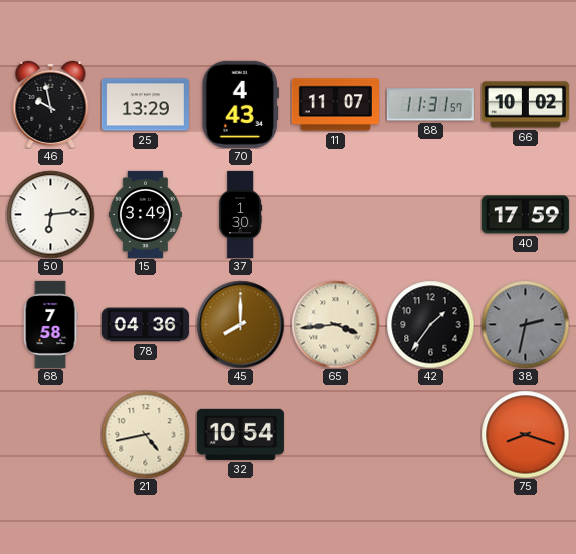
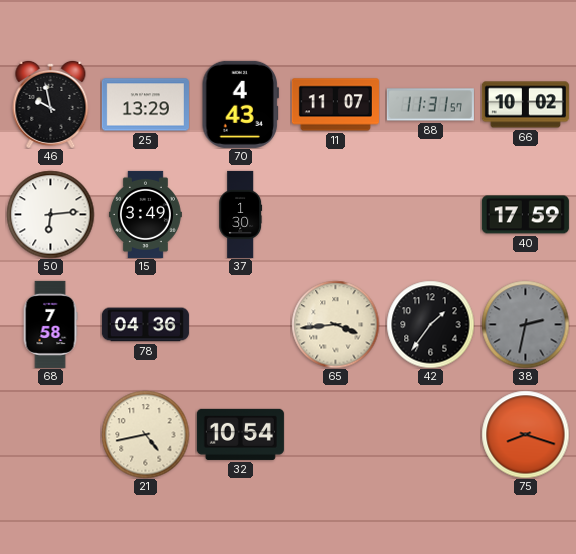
45: 8:00 -> none (240, 324)
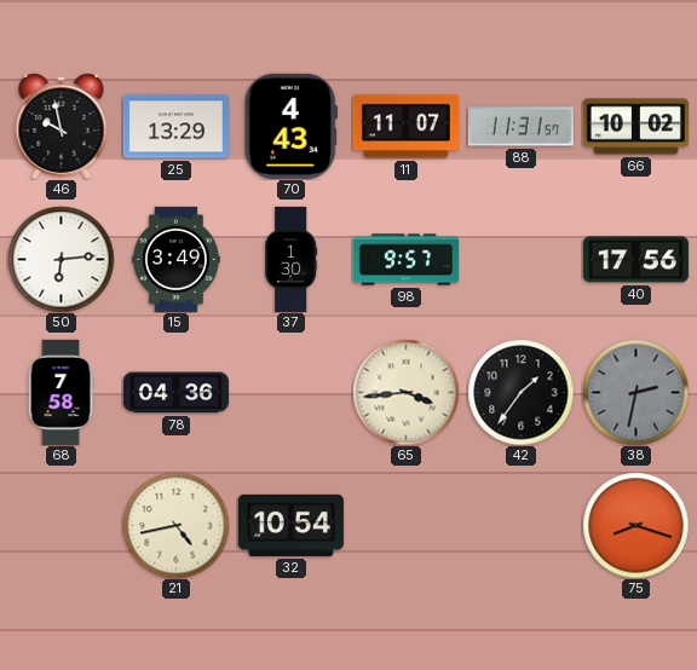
98: none -> 9:57 (405, 260)
40: 17:59 -> 17:56 (635, 260)
